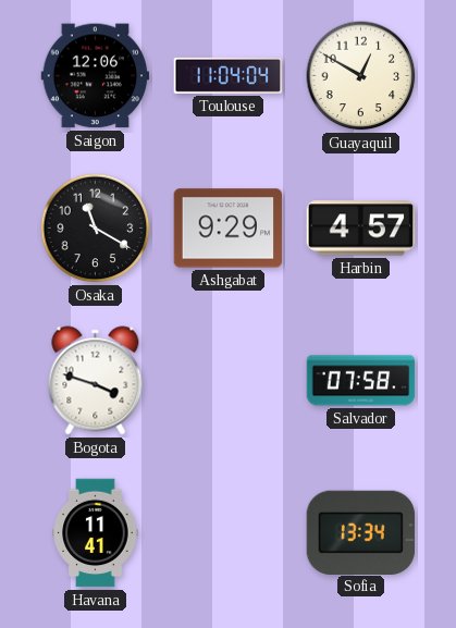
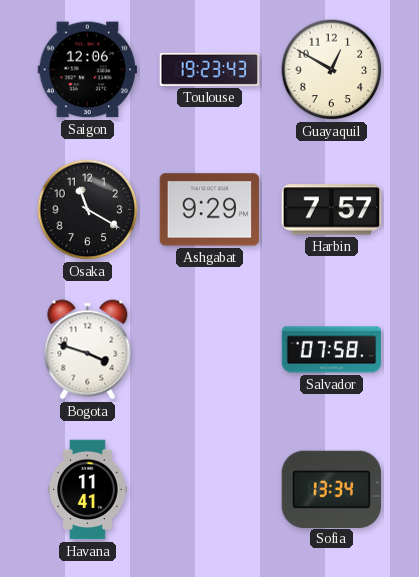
Toulouse: 11:04 -> 19:23 (210, 69)
Harbin: 4:57 -> 7:57 (332, 210)
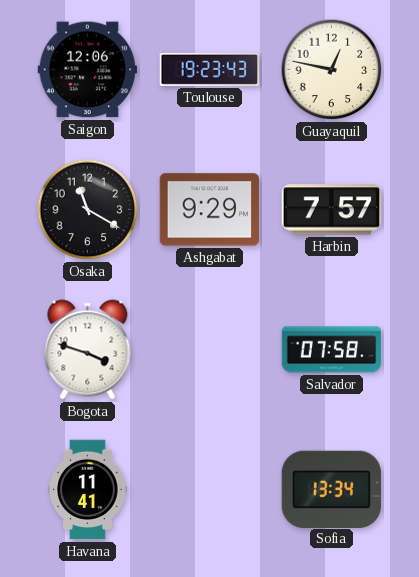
Guayaquil: 12:50 -> 12:47 (332, 70)
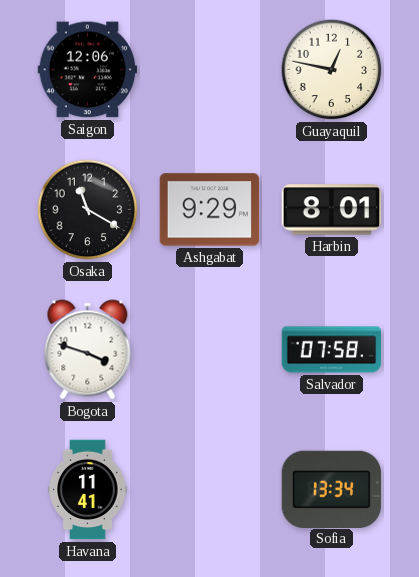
Toulouse: 19:23 -> none (210, 69)
Harbin: 7:57 -> 8:01 (332, 210)
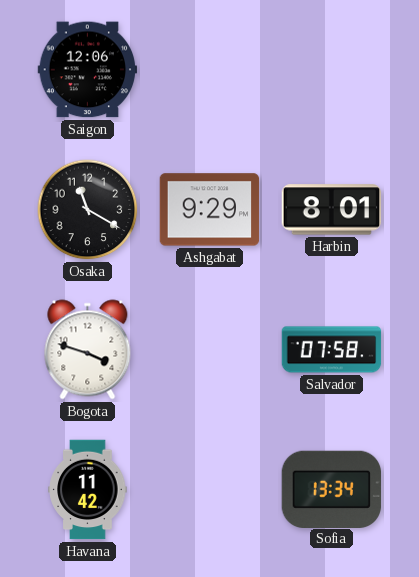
Guayaquil: 12:47 -> none (332, 70)
Havana: 11:41 -> 11:42 (88, 490)
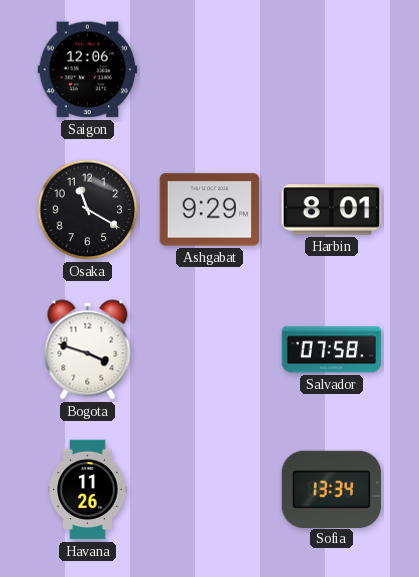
Havana: 11:42 -> 11:26 (88, 490)
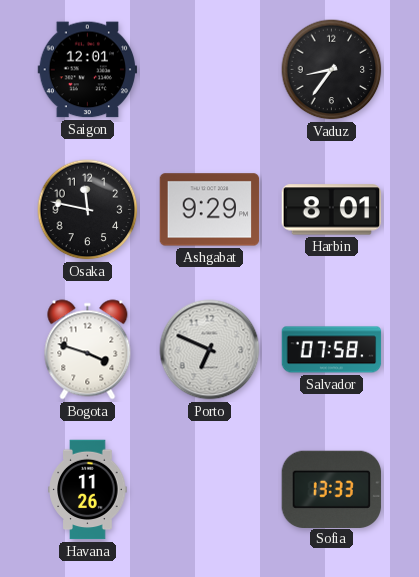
Saigon: 12:06 -> 12:01 (88, 70)
Vaduz: none -> 8:36 (332, 70)
Osaka: 11:20 -> 11:47 (88, 210)
Porto: none -> 6:49 (210, 350)
Sofia: 13:34 -> 13:33 (332, 489)
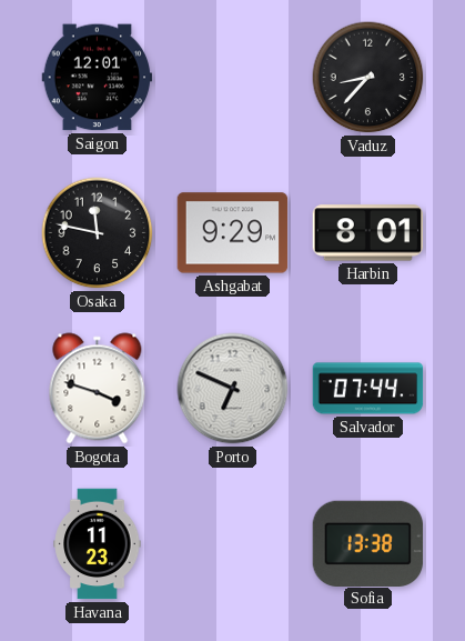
Vaduz: 8:36 -> 8:37 (368, 78)
Salvador: 07:58 -> 07:44 (368, 389)
Havana: 11:26 -> 11:23 (98, 544)
Sofia: 13:33 -> 13:38 (368, 543)
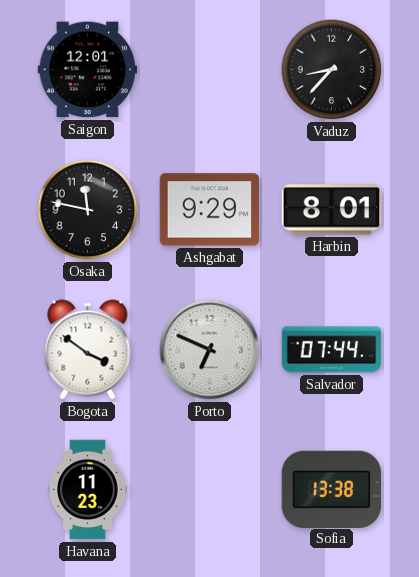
Bogota: 3:48 -> 3:51 (88, 350)
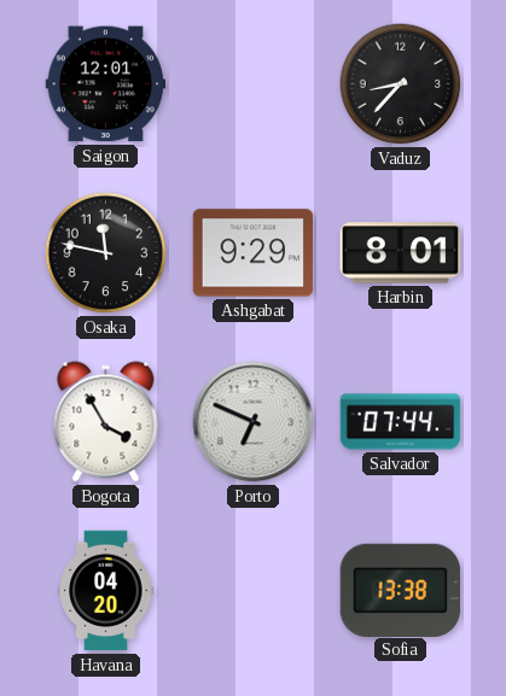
Bogota: 3:51 -> 3:55 (106, 422)
Havana: 11:23 -> 04:20 (106, 591)
